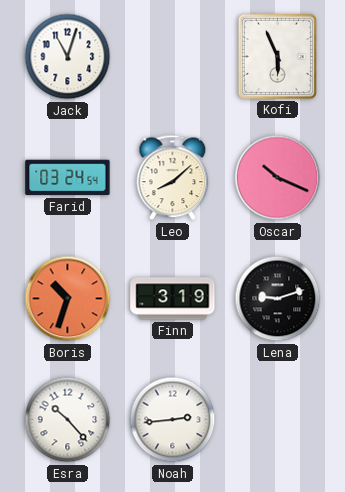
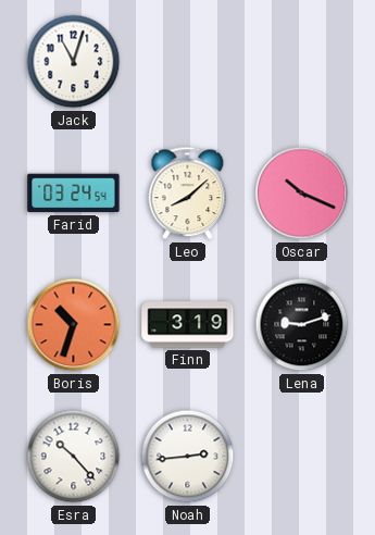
Kofi: 5:56 -> none (277, 56)
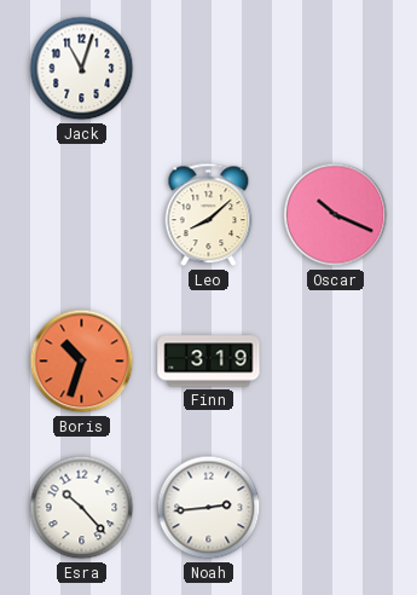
Farid: 03:24 -> none (74, 194)
Lena: 9:12 -> none (302, 325)
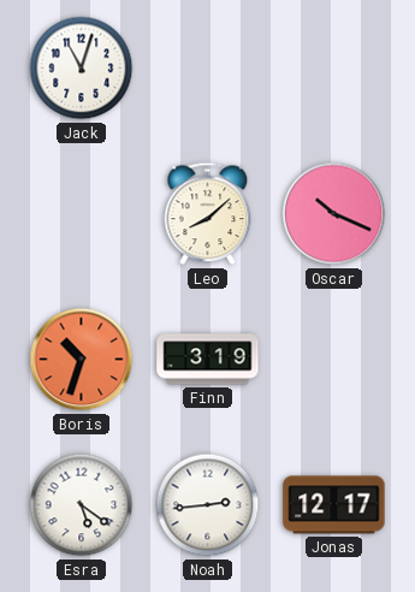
Esra: 10:23 -> 5:21 (82, 505)
Jonas: none -> 12:17 (334, 505)
